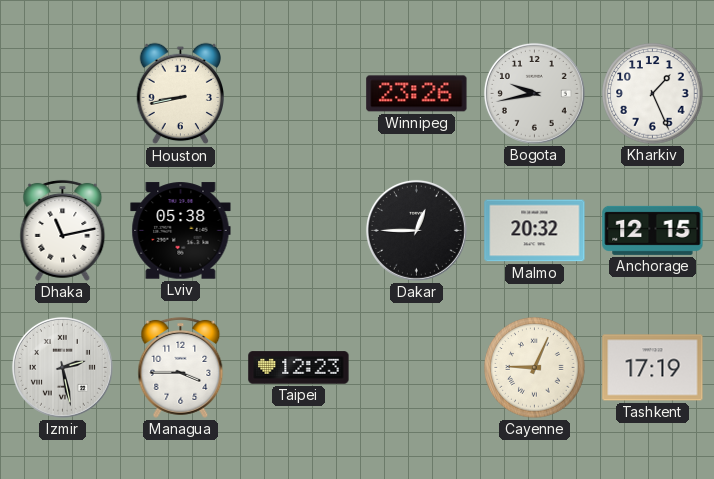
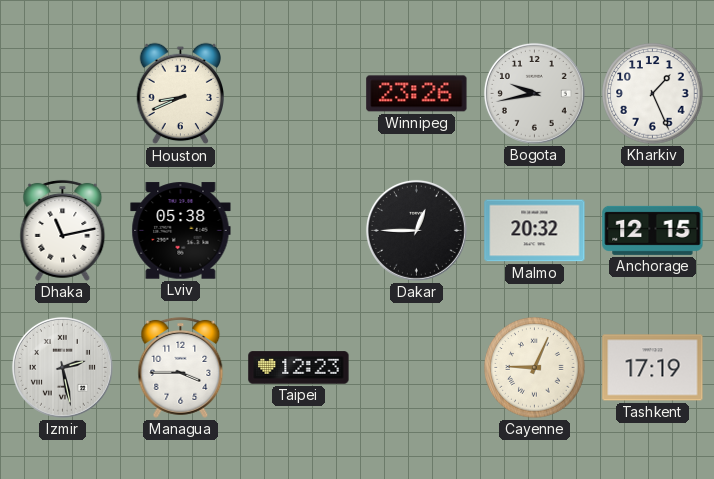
Houston: 8:43 -> 8:41 (181, 94)
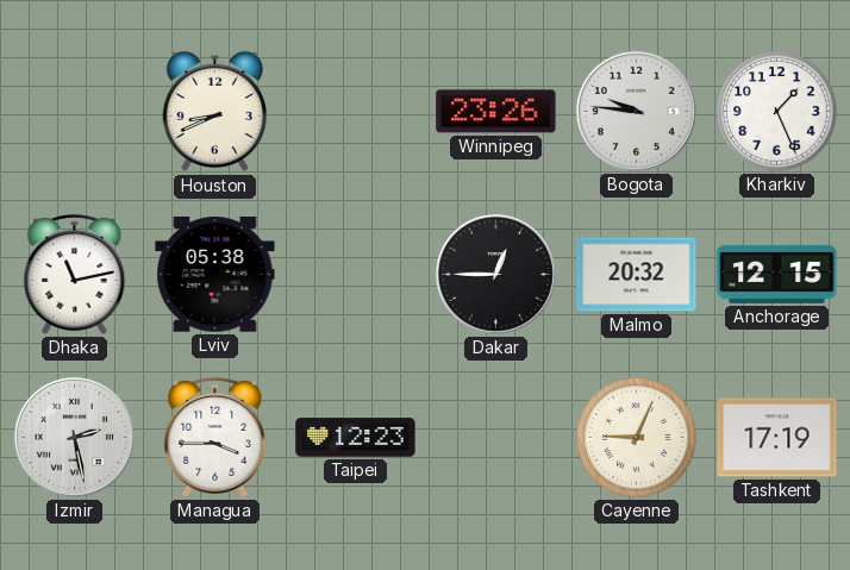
Bogota: 9:43 -> 9:46 (636, 111)
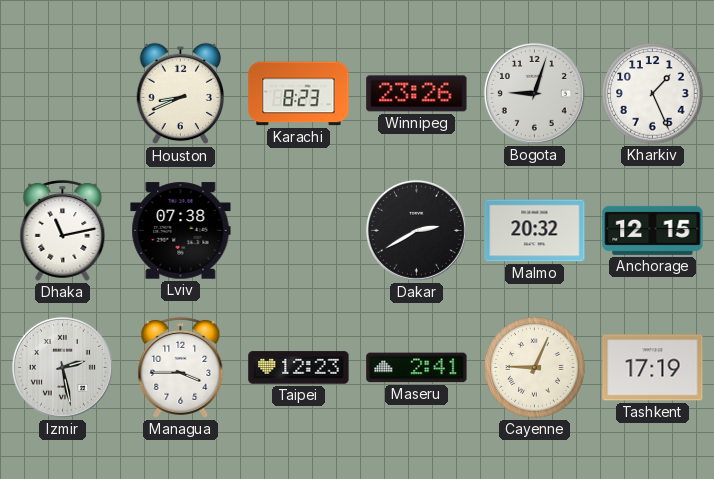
Karachi: none -> 8:23 (299, 94)
Bogota: 9:46 -> 9:03 (534, 93)
Lviv: 05:38 -> 07:38 (181, 231)
Dakar: 12:45 -> 2:40 (416, 230)
Maseru: none -> 2:41 (417, 368)
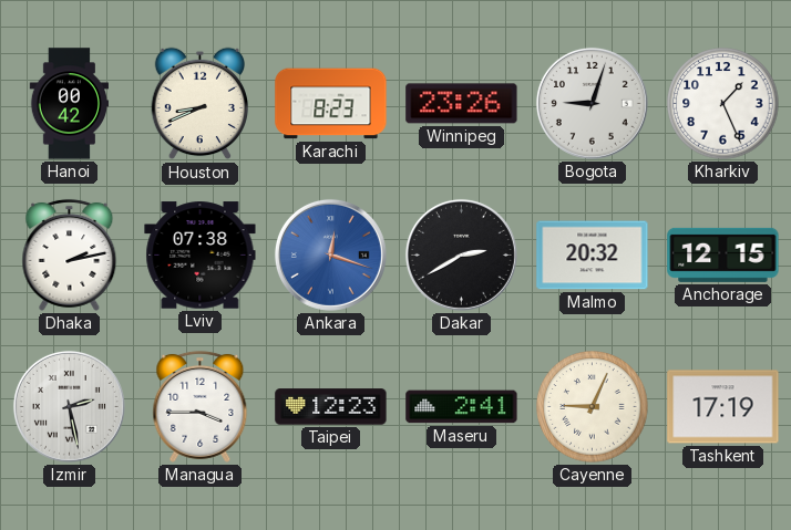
Hanoi: none -> 00:42 (69, 104)
Dhaka: 11:13 -> 2:13 (70, 254)
Ankara: none -> 12:18 (330, 254)
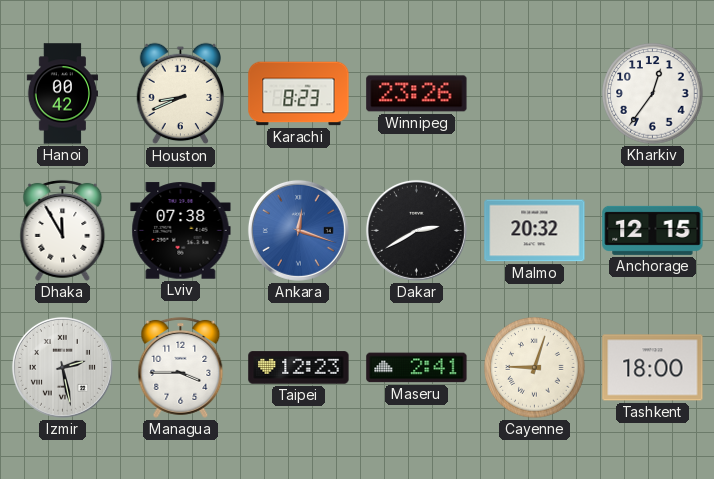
Bogota: 9:03 -> none (592, 103)
Kharkiv: 1:26 -> 12:36 (653, 94)
Dhaka: 2:13 -> 11:55 (63, 230)
Cayenne: 9:04 -> 9:03 (535, 368)
Tashkent: 17:19 -> 18:00 (653, 368)
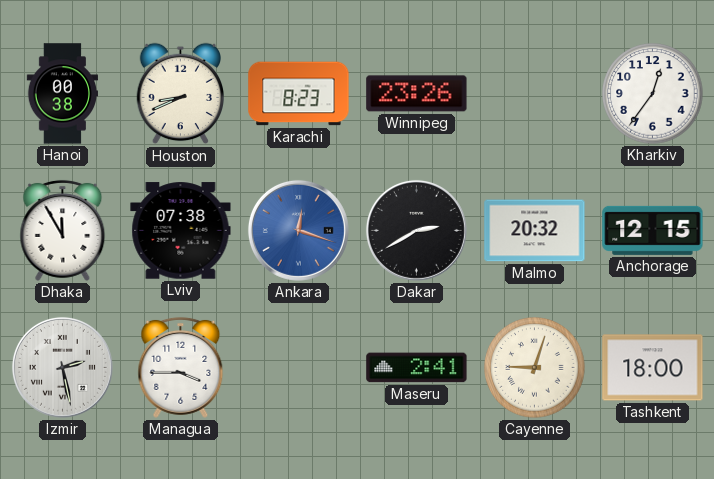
Hanoi: 00:42 -> 00:38 (62, 94)
Taipei: 12:23 -> none (299, 368)
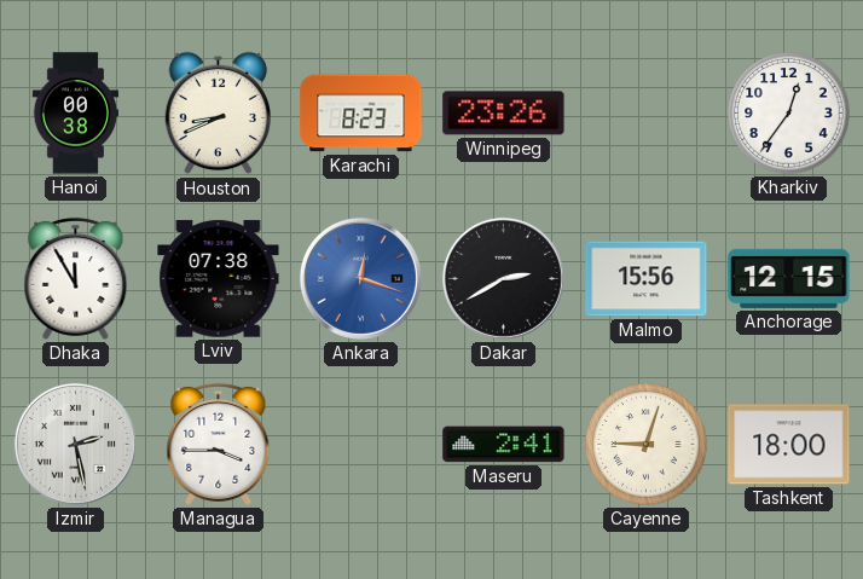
Malmo: 20:32 -> 15:56 (647, 279)
